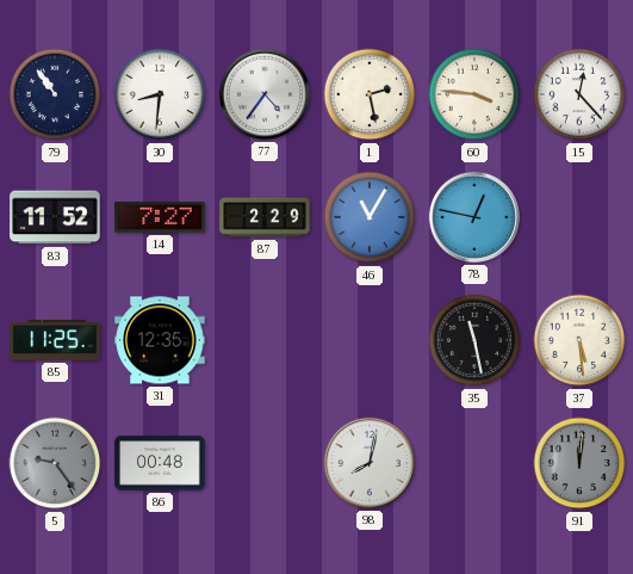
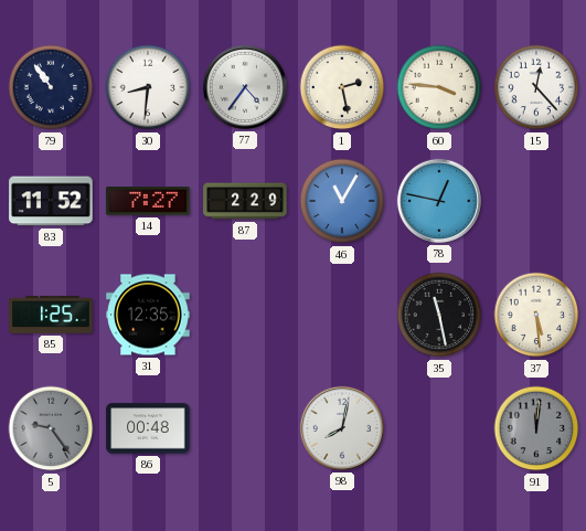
85: 11:25 -> 1:25 (51, 315)
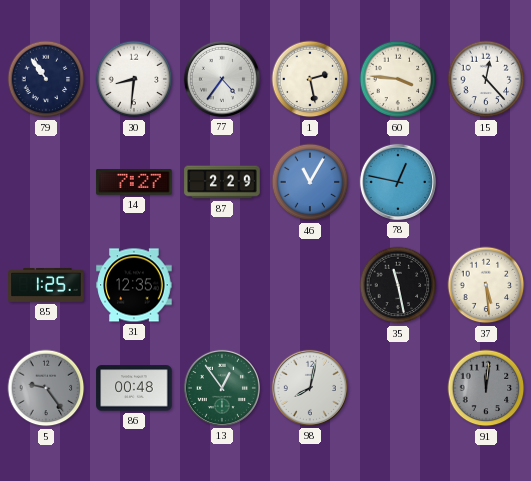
83: 11:52 -> none (51, 201)
13: none -> 12:54 (222, 388)
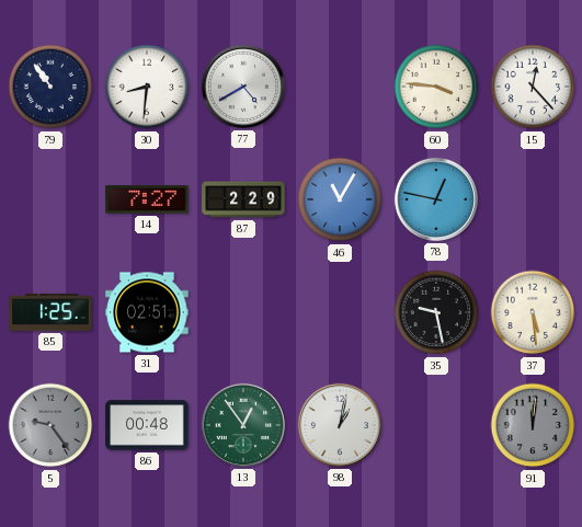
77: 4:36 -> 4:40 (243, 87)
1: 2:28 -> none (310, 79)
31: 12:35 -> 02:51 (147, 312)
35: 11:28 -> 9:28 (436, 312)
98: 8:02 -> 1:02 (340, 425)
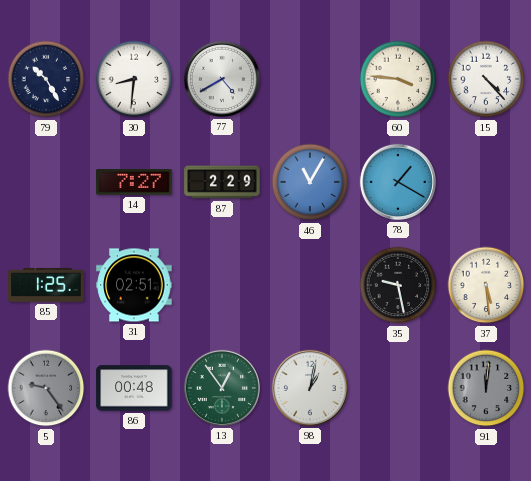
79: 10:54 -> 10:25 (46, 79)
15: 12:23 -> 4:23 (486, 79)
78: 12:47 -> 1:20 (398, 182)
